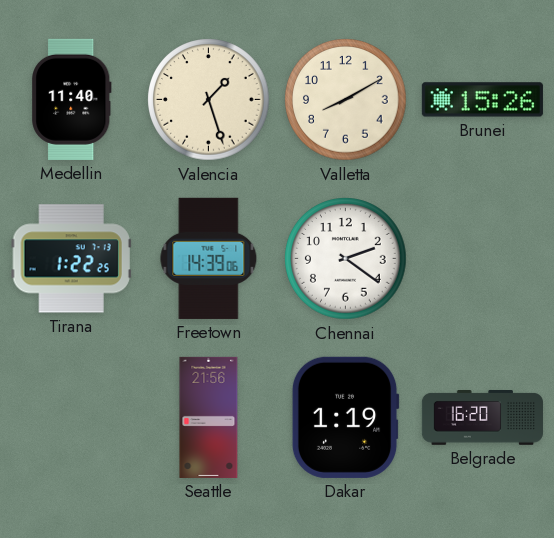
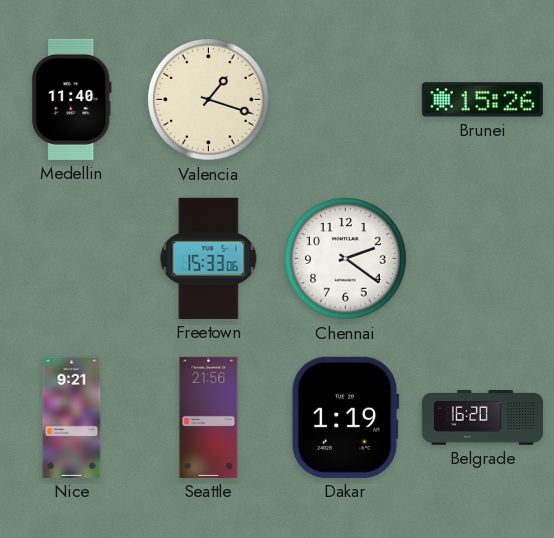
Valencia: 1:27 -> 1:18 (209, 100)
Valletta: 8:10 -> none (346, 100)
Tirana: 1:22 -> none (71, 259)
Freetown: 14:39 -> 15:33 (209, 258)
Nice: none -> 9:21 (72, 417)
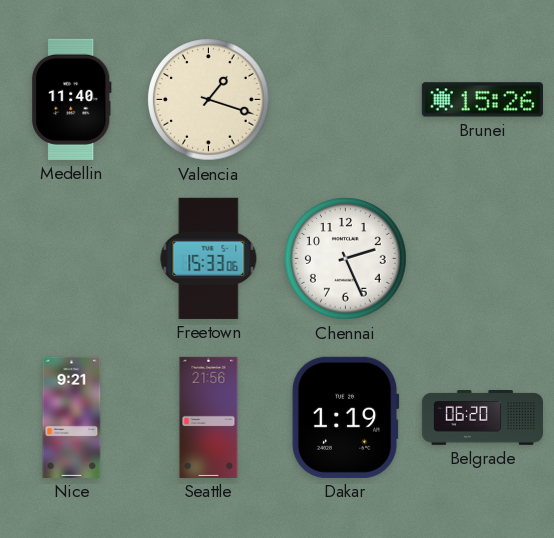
Chennai: 2:21 -> 2:26 (346, 259)
Belgrade: 16:20 -> 06:20 (482, 418)
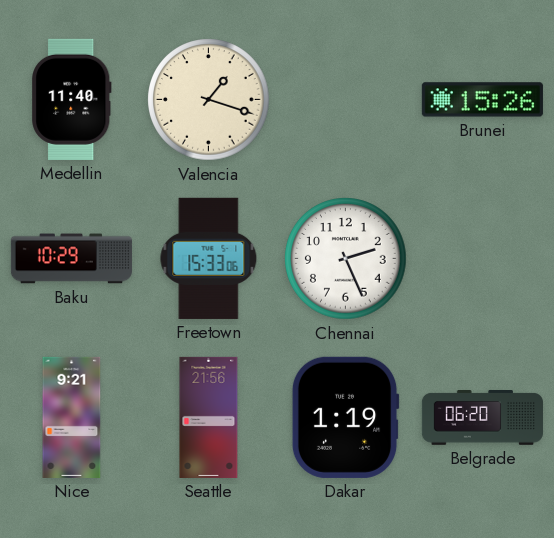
Baku: none -> 10:29 (71, 259)
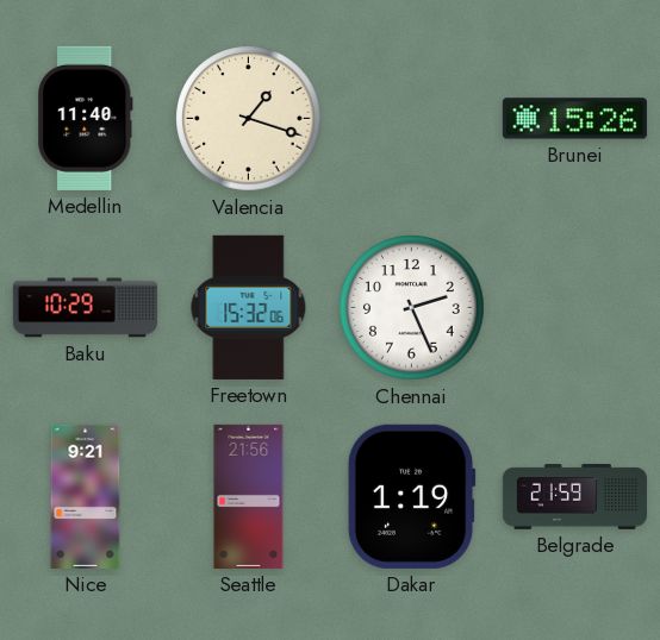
Freetown: 15:33 -> 15:32 (249, 307)
Belgrade: 06:20 -> 21:59 (574, 497)
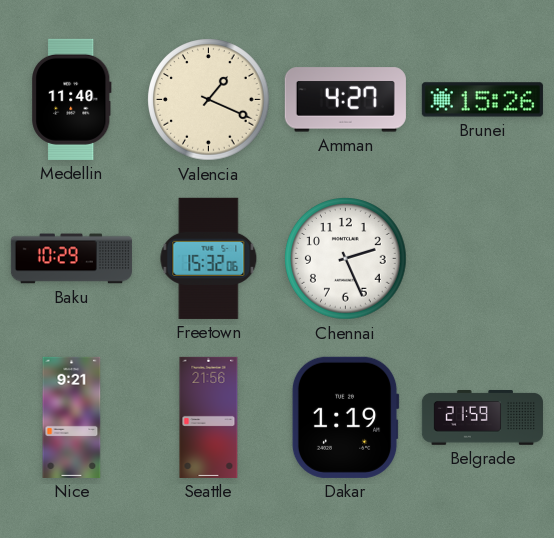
Valencia: 1:18 -> 1:19 (209, 100)
Amman: none -> 4:27 (345, 100)
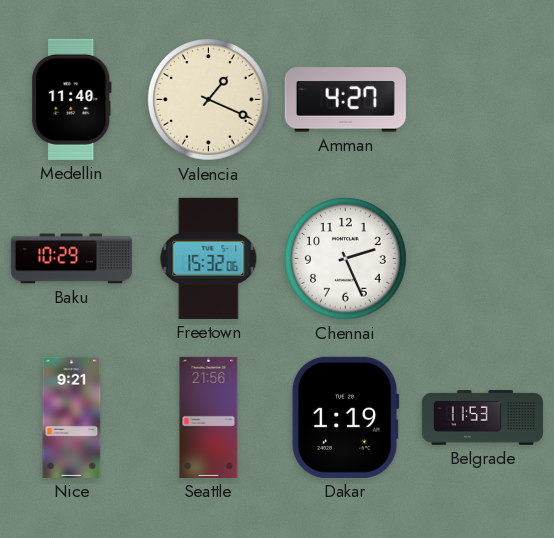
Brunei: 15:26 -> none (482, 100)
Belgrade: 21:59 -> 11:53 (482, 418)
